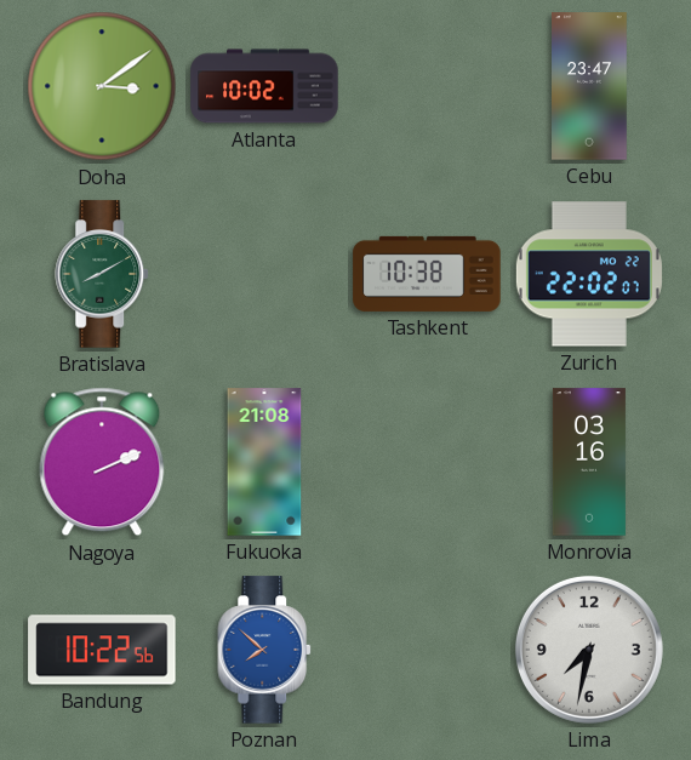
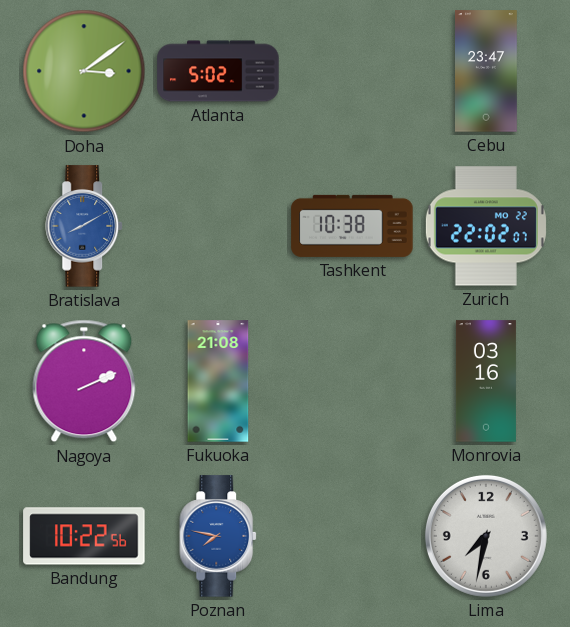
Atlanta: 10:02 -> 5:02 (218, 71)
Bratislava dial: green -> blue (85, 226)
Poznan: 7:52 -> 7:47 (219, 536)
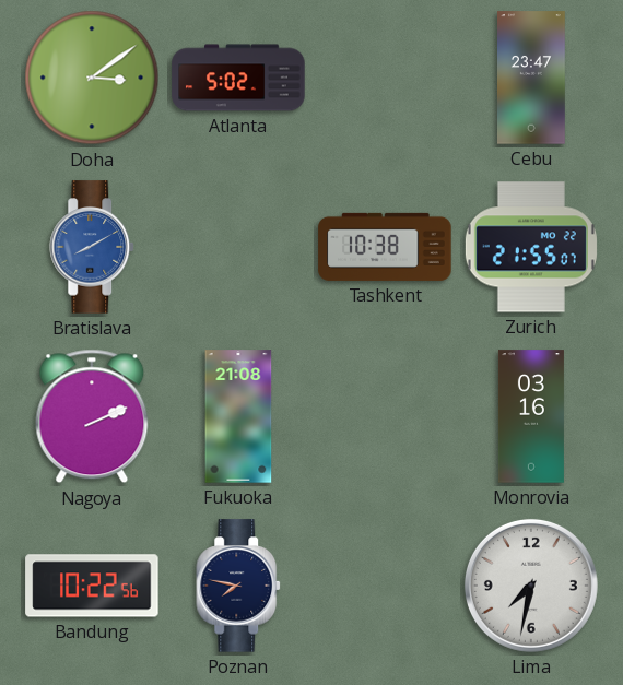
Zurich: 22:02 -> 21:55 (531, 247)
Poznan dial: blue -> navy (239, 586)
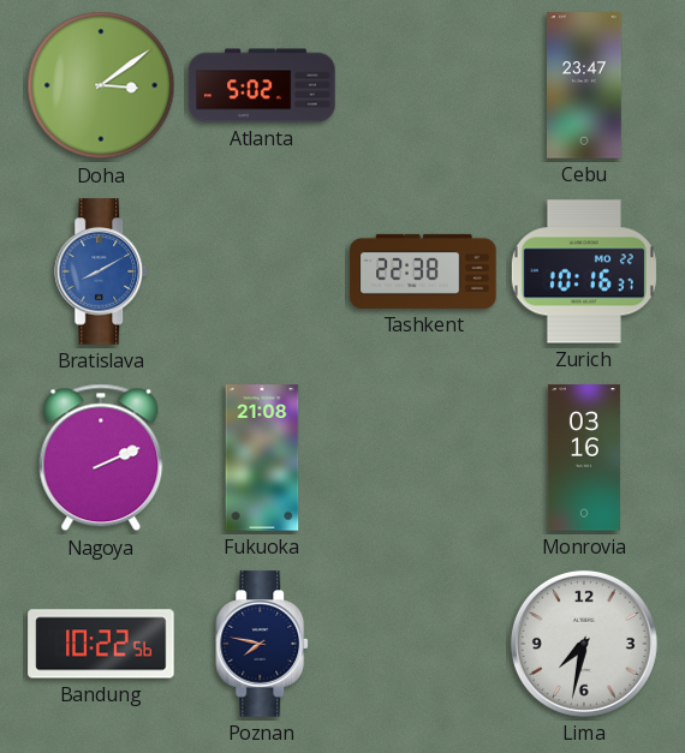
Tashkent: 10:38 -> 22:38 (423, 271)
Zurich: 21:55 -> 10:16 (584, 271)
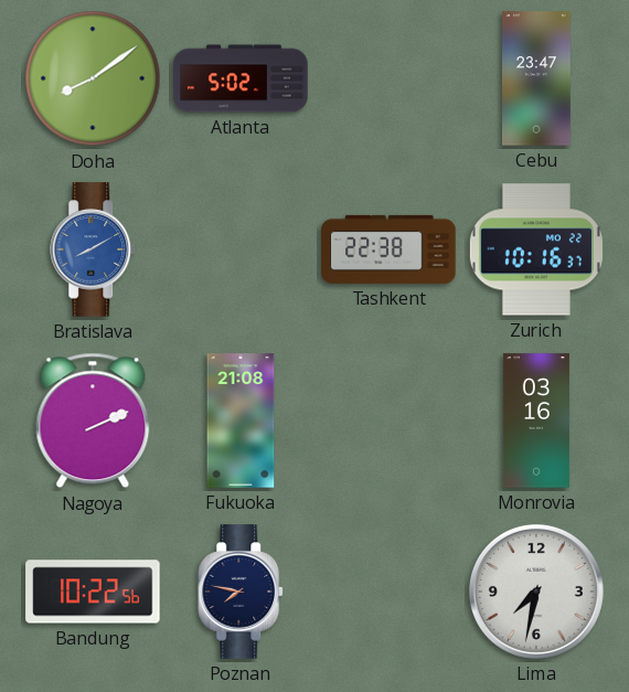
Doha: 3:09 -> 8:09 (93, 78)
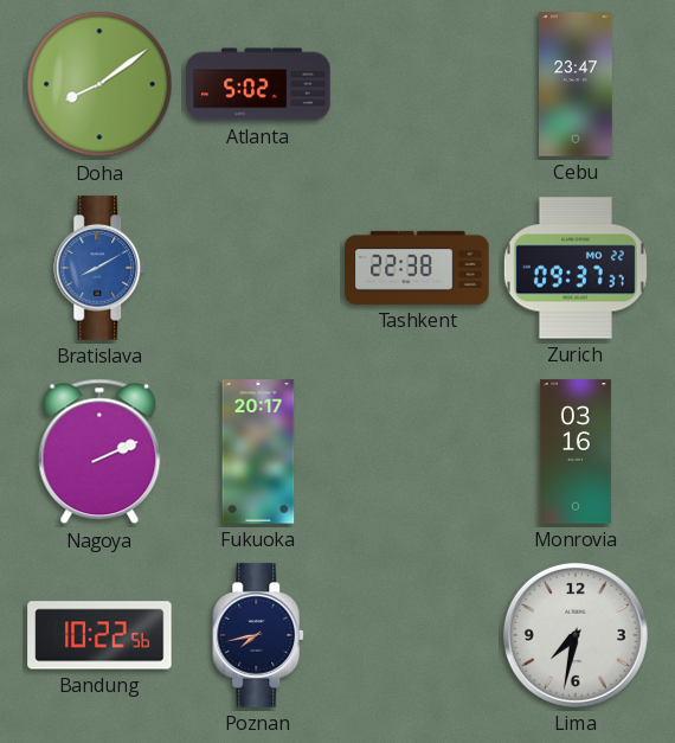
Zurich: 10:16 -> 09:37 (576, 268)
Fukuoka: 21:08 -> 20:17 (258, 451)
Poznan: 7:47 -> 7:43 (259, 635)
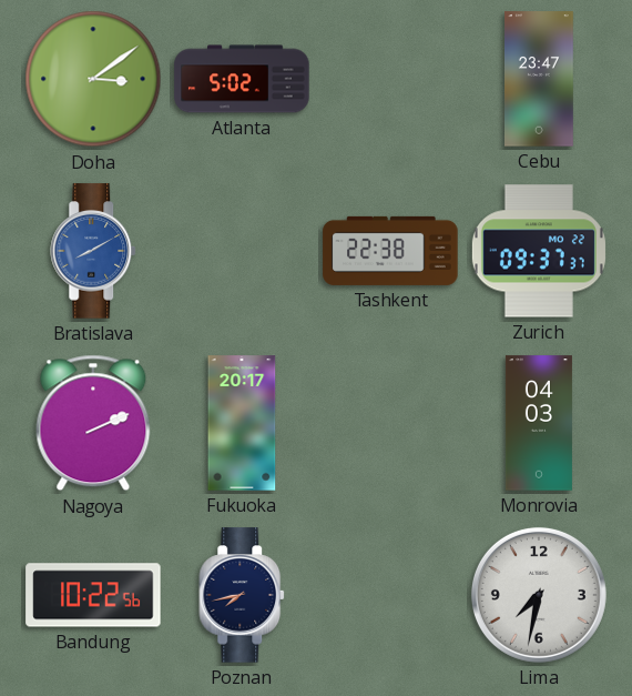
Doha: 8:09 -> 3:09 (93, 79)
Monrovia: 03:16 -> 04:03 (539, 423)
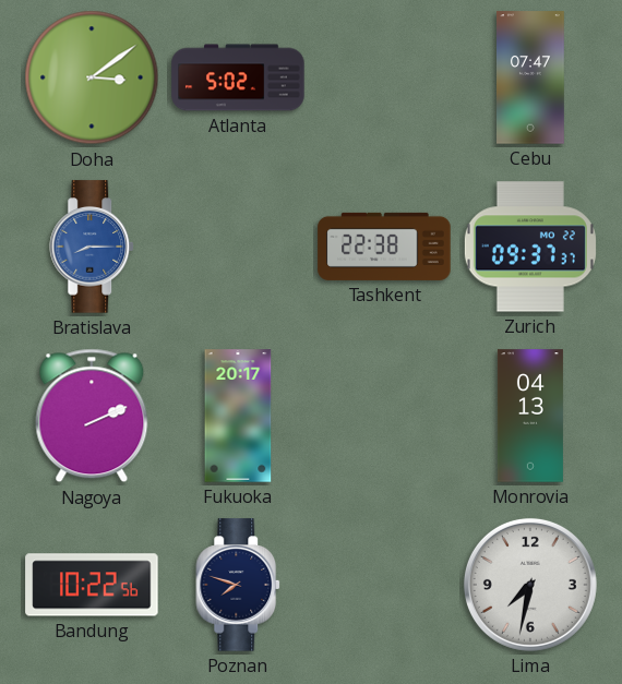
Cebu: 23:47 -> 07:47 (531, 77)
Bratislava: 8:10 -> 8:15 (93, 247)
Monrovia: 04:03 -> 04:13 (530, 416)
Poznan: 7:43 -> 7:48 (239, 585)
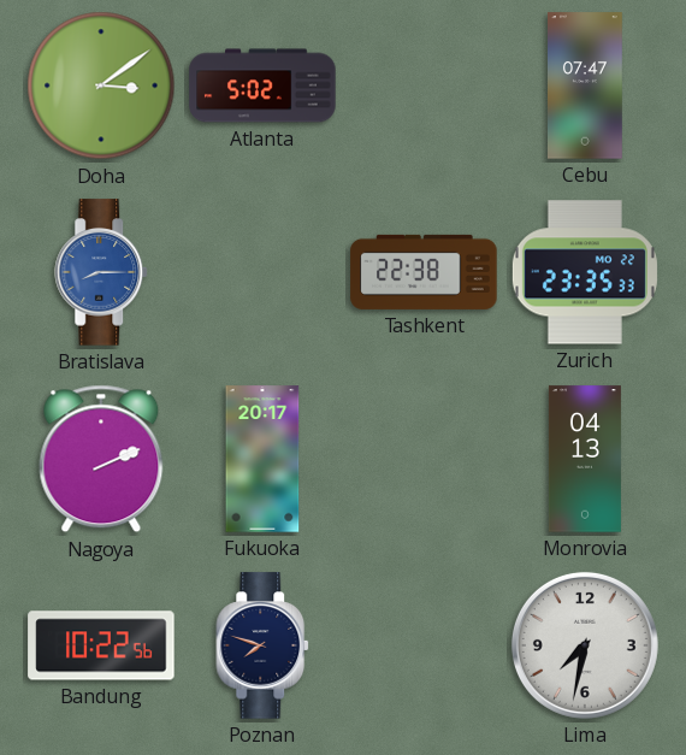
Zurich: 09:37 -> 23:35 (585, 272)
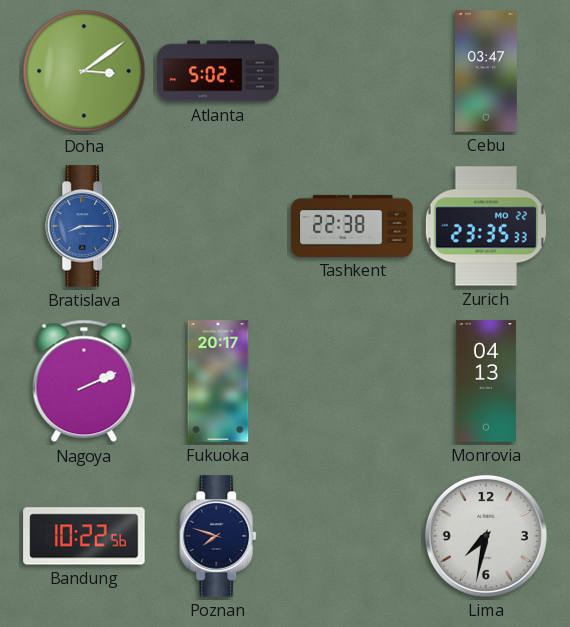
Cebu: 07:47 -> 03:47 (487, 71)
